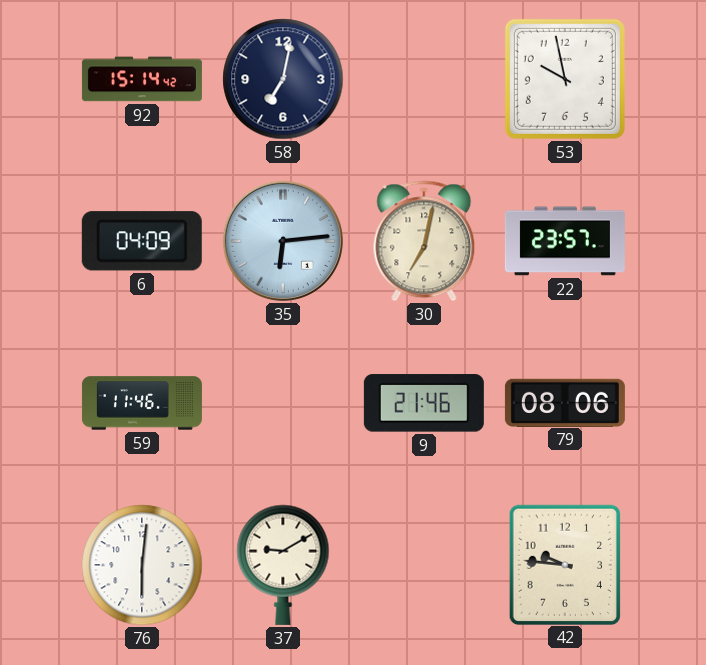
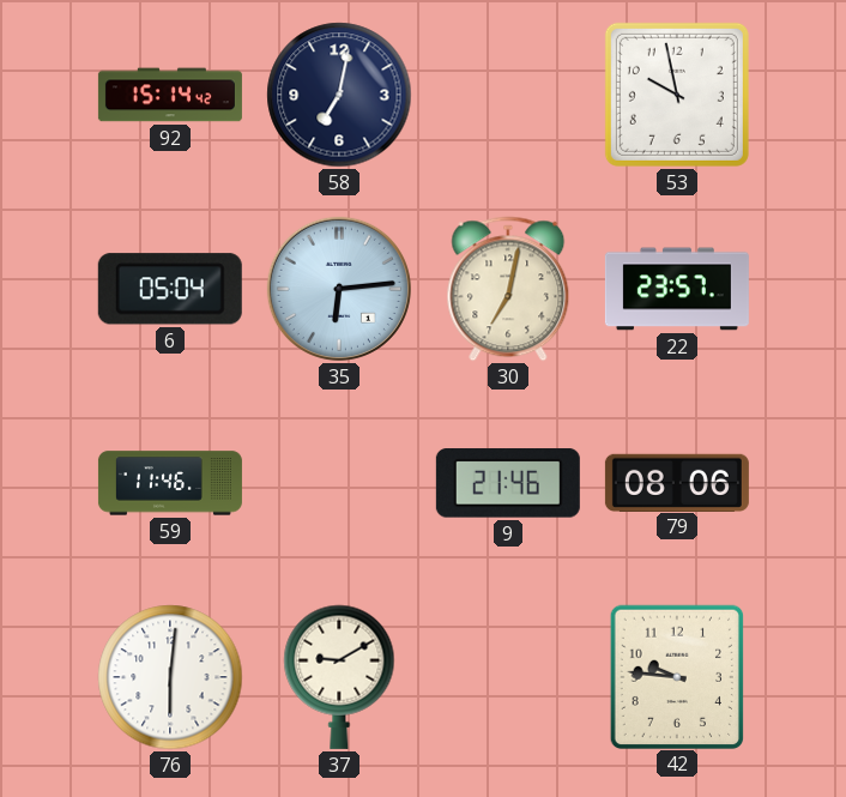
6: 04:09 -> 05:04 (170, 289)
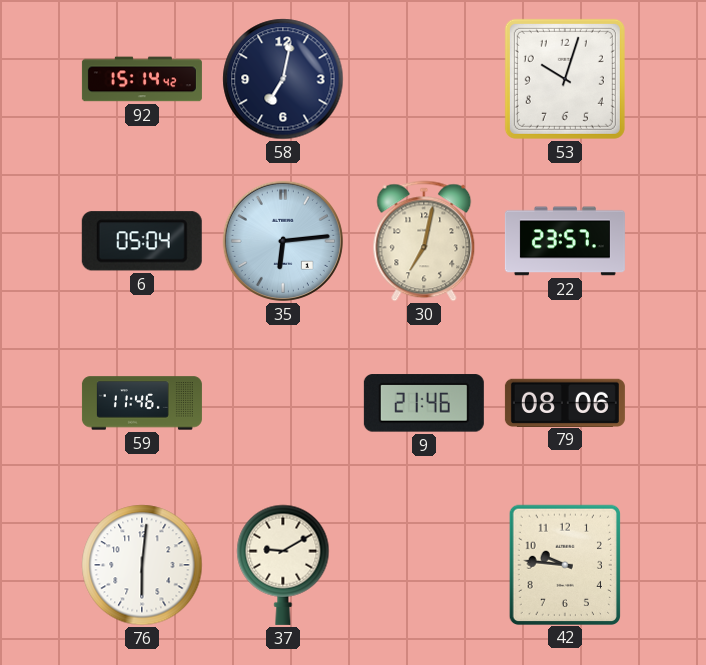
53: 9:58 -> 10:03 (565, 79)
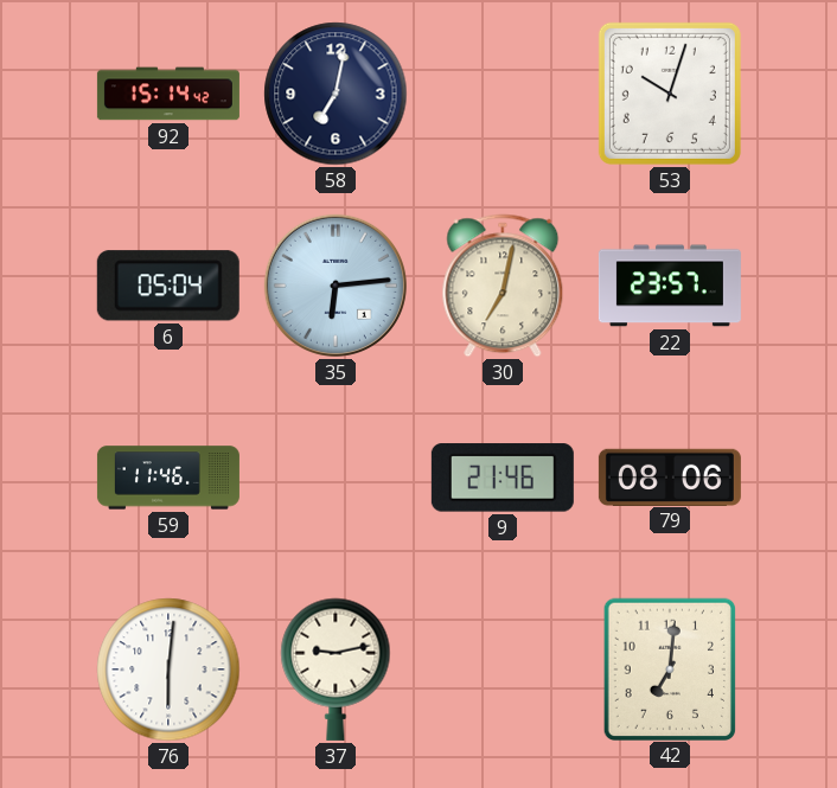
37: 9:10 -> 9:13 (336, 670)
42: 9:46 -> 7:01 (669, 668)
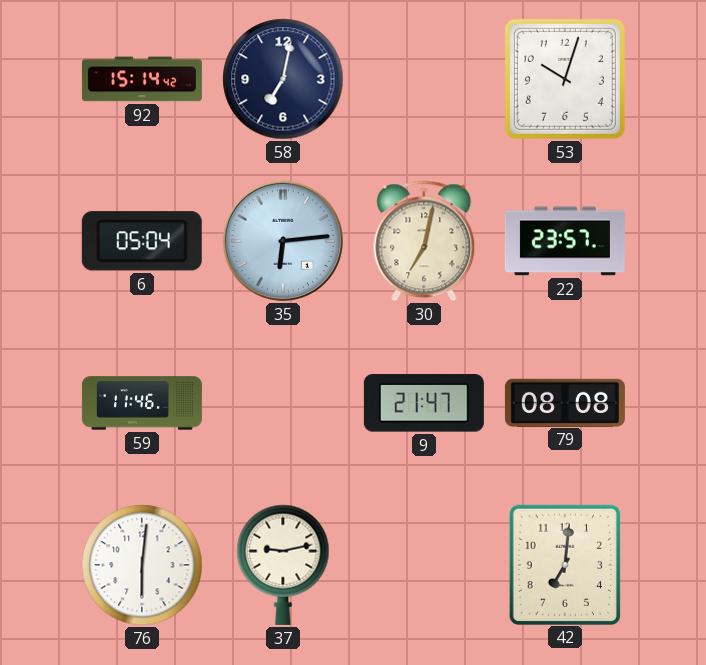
9: 21:46 -> 21:47 (424, 403)
79: 08:06 -> 08:08 (565, 402)
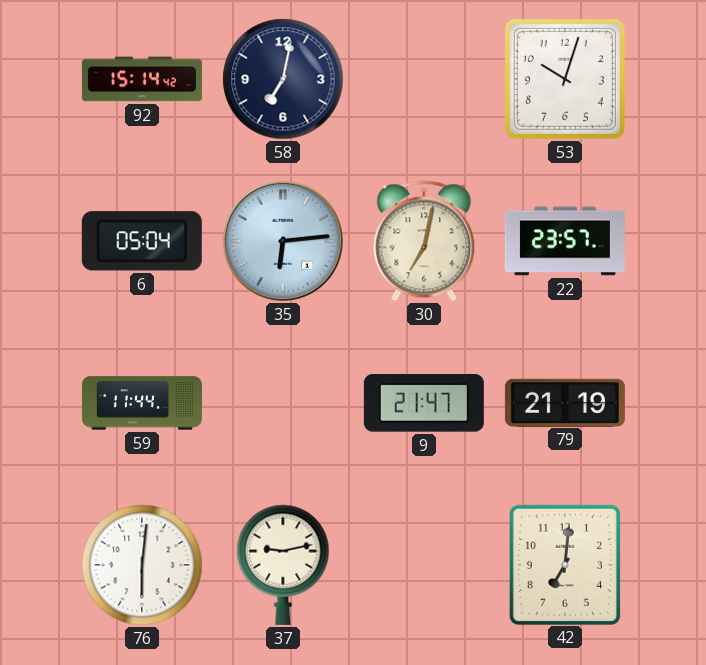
59: 11:46 -> 11:44 (142, 403)
79: 08:08 -> 21:19 (565, 402)
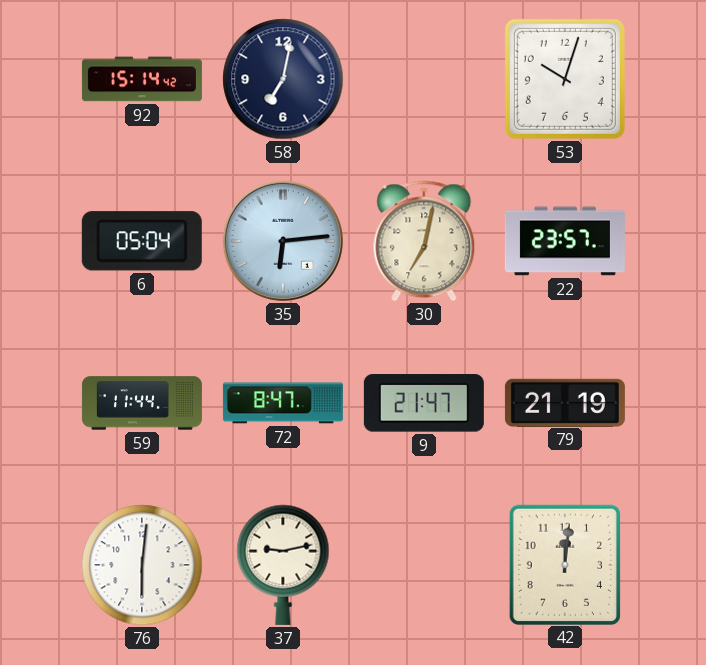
72: none -> 8:47 (283, 403)
42: 7:01 -> 12:01 (564, 564)
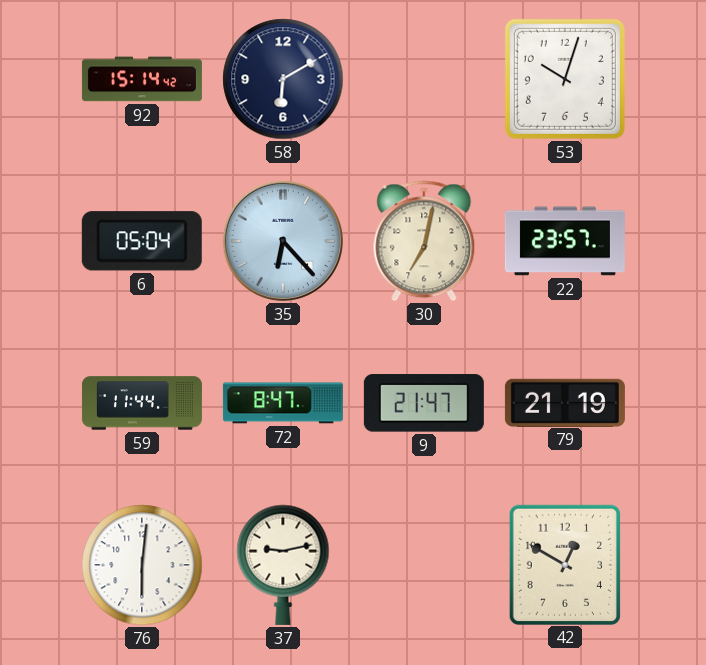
58: 7:02 -> 6:10 (283, 79)
35: 6:14 -> 6:23 (283, 241)
42: 12:01 -> 12:50 (564, 564)
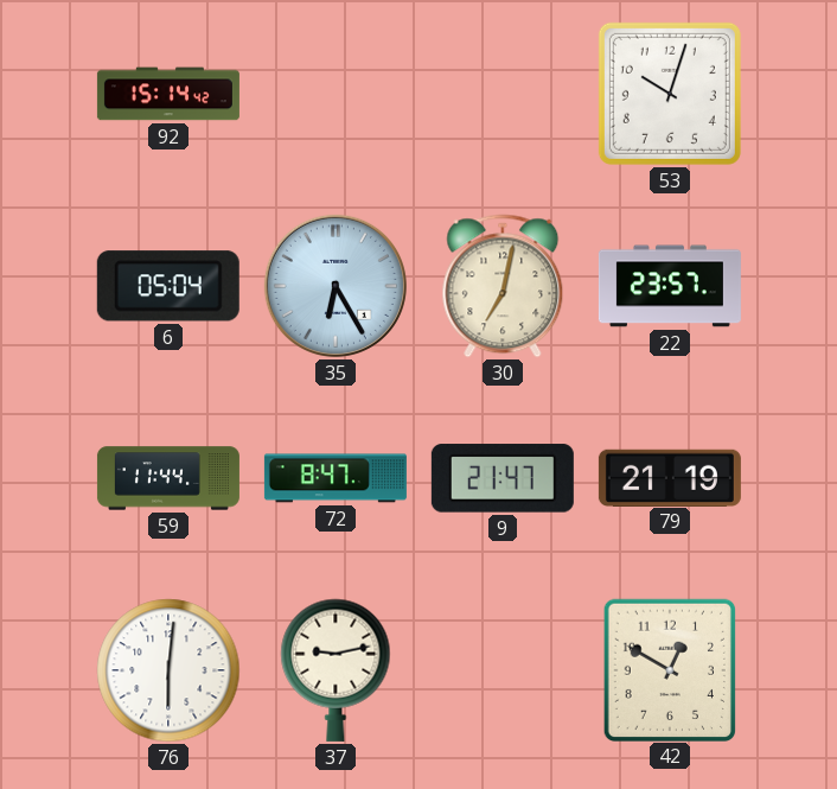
58: 6:10 -> none (283, 79)
35: 6:23 -> 6:25 (336, 286)
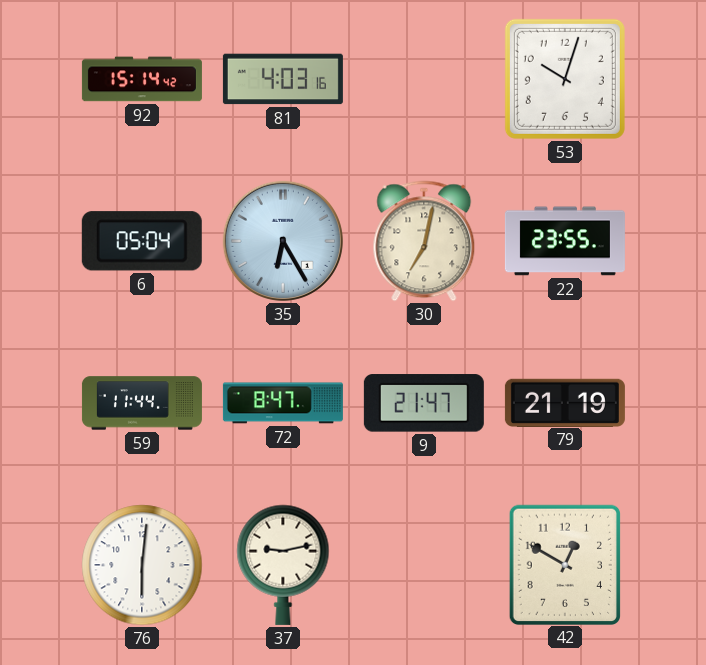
81: none -> 4:03 (283, 79)
22: 23:57 -> 23:55 (565, 241)
